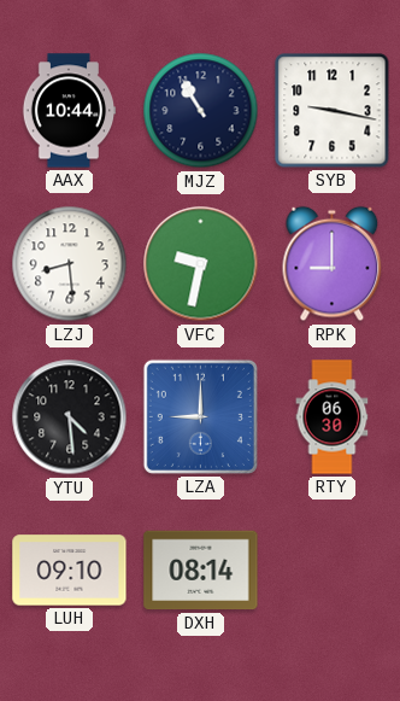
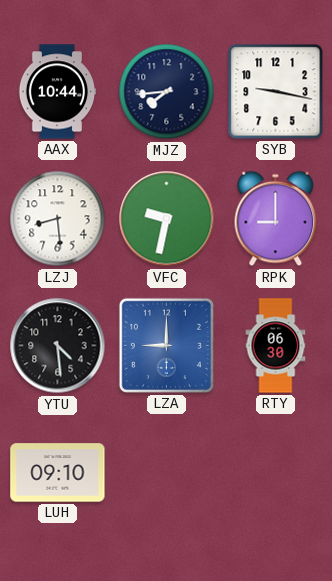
MJZ: 10:55 -> 7:44 (167, 92)
DXH: 08:14 -> none (201, 571)
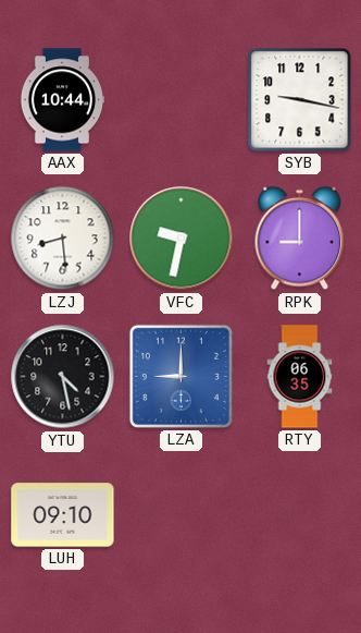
MJZ: 7:44 -> none (167, 92)
YTU: 4:29 -> 4:28 (63, 377)
RTY: 06:30 -> 06:35 (300, 377)
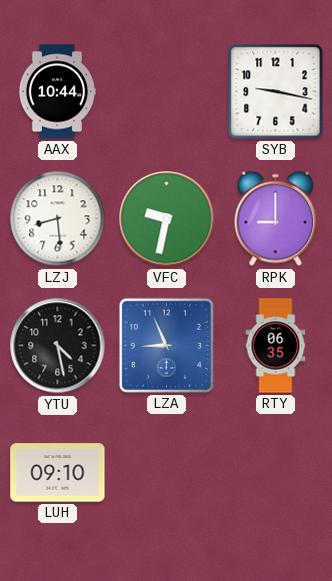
LZA: 9:00 -> 8:56 (166, 345)
